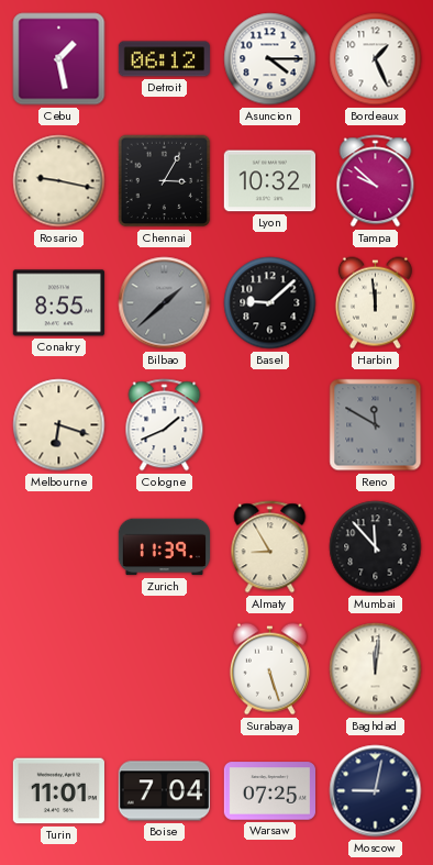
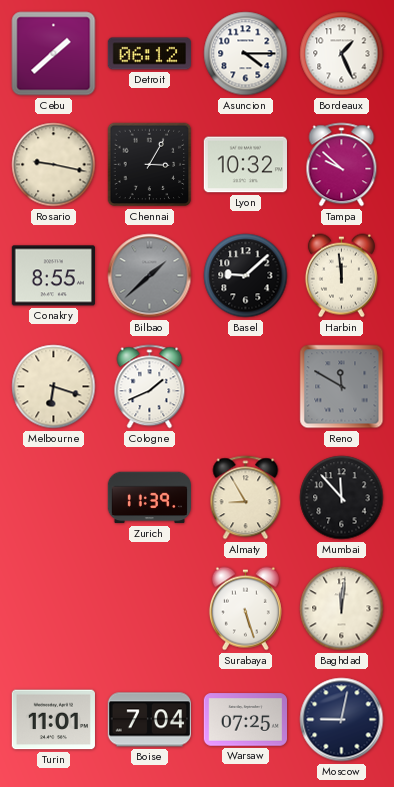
Cebu: 1:28 -> 1:38 (54, 54)
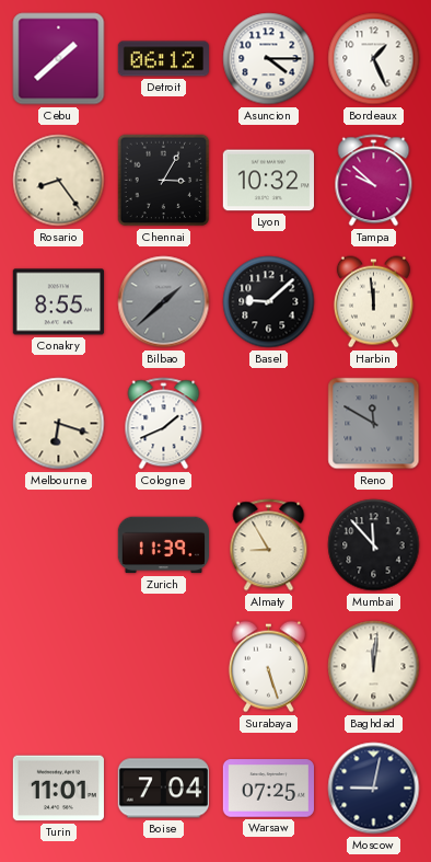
Rosario: 9:17 -> 8:24 (59, 181)
